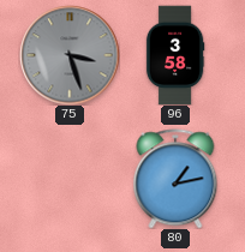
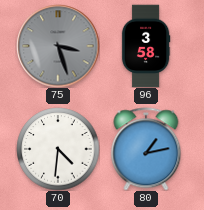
70: none -> 4:31 (58, 149)
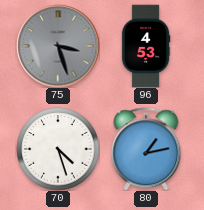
96: 3:58 -> 4:53 (146, 46)
70: 4:31 -> 4:27 (58, 149)
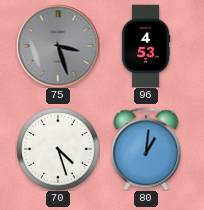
80: 1:13 -> 1:01 (146, 149)
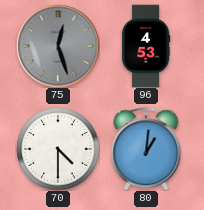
75: 3:27 -> 12:27 (58, 46)
70: 4:27 -> 4:30 (58, 149)
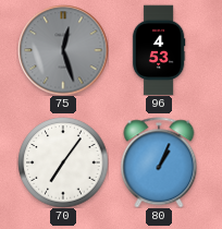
70: 4:30 -> 7:06 (63, 162)
80: 1:01 -> 1:04 (159, 162)
